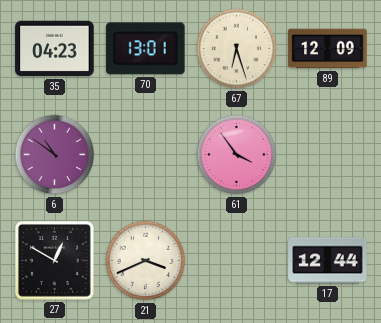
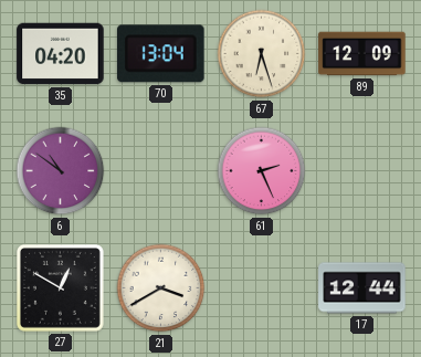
35: 04:23 -> 04:20 (61, 54)
70: 13:01 -> 13:04 (161, 54)
61: 3:54 -> 2:26 (262, 171)
21: 3:41 -> 3:40 (161, 288)
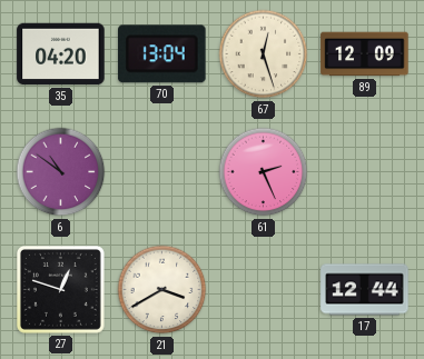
67: 6:27 -> 12:27 (264, 54)
27: 12:50 -> 12:48 (60, 289)
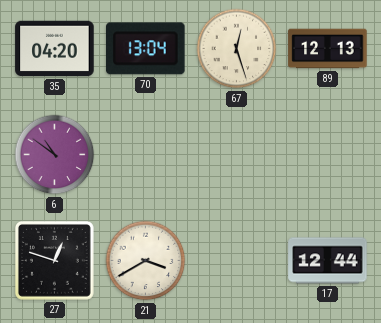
89: 12:09 -> 12:13 (328, 49)
61: 2:26 -> none (264, 172)
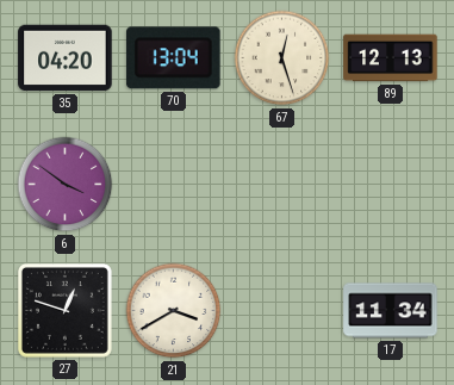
6: 10:51 -> 3:51 (66, 185)
17: 12:44 -> 11:34 (391, 311)
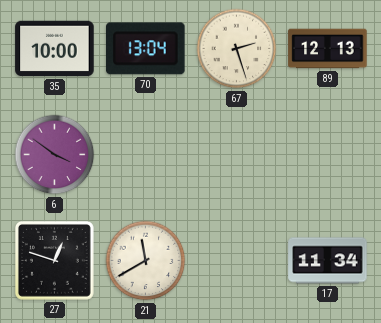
35: 04:20 -> 10:00 (55, 49)
67: 12:27 -> 2:27 (237, 49)
21: 3:40 -> 11:40 (146, 261)
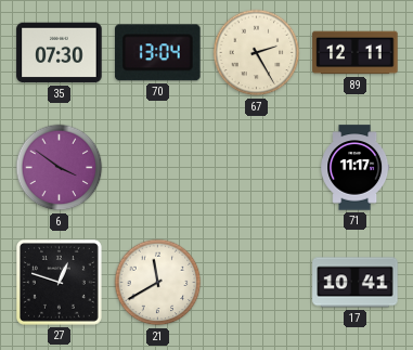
35: 10:00 -> 07:30 (60, 53)
67: 2:27 -> 2:25 (257, 53)
89: 12:13 -> 12:11 (356, 53)
71: none -> 11:17 (356, 168)
17: 11:34 -> 10:41 (356, 283)
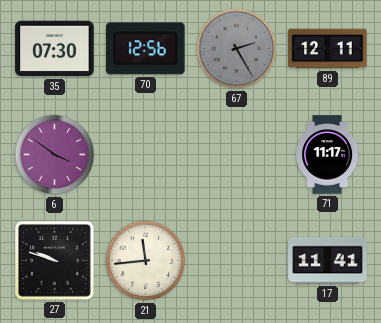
70: 13:04 -> 12:56 (146, 49)
67 dial: cream -> grey (237, 49)
27: 12:48 -> 9:48 (54, 260)
21: 11:40 -> 11:44 (146, 261)
17: 10:41 -> 11:41 (328, 261)
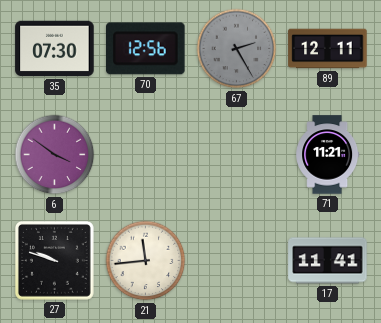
71: 11:17 -> 11:21 (328, 155)
